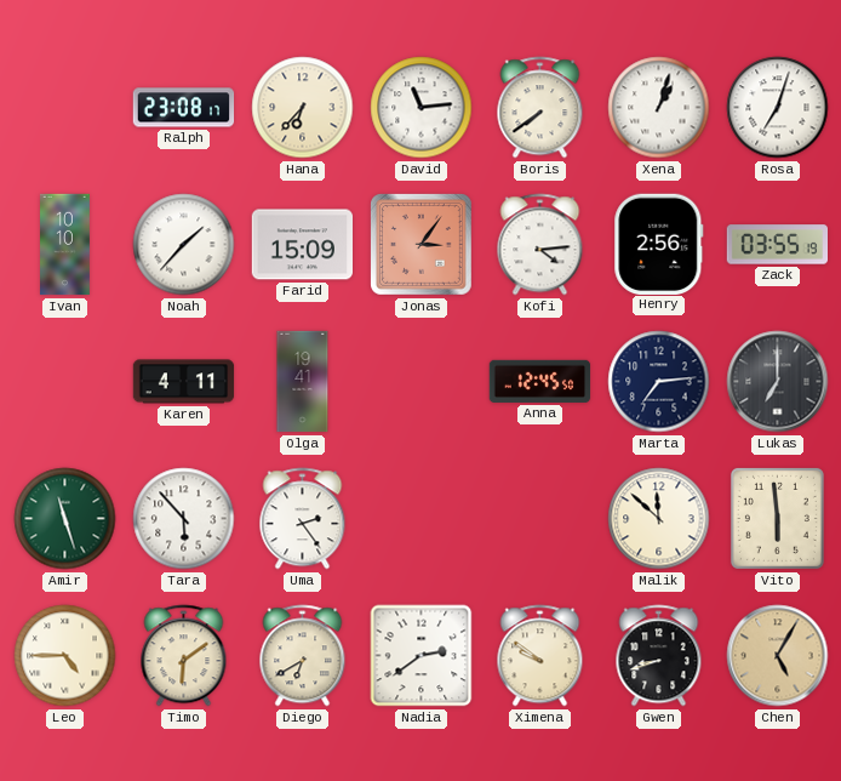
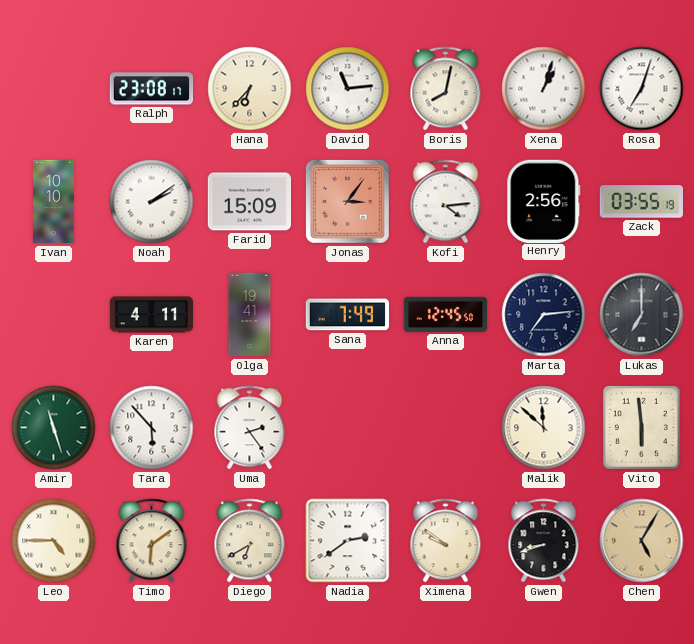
Boris: 7:39 -> 8:02 (446, 89)
Noah: 1:37 -> 2:09 (152, 202)
Sana: none -> 7:49 (348, 315)
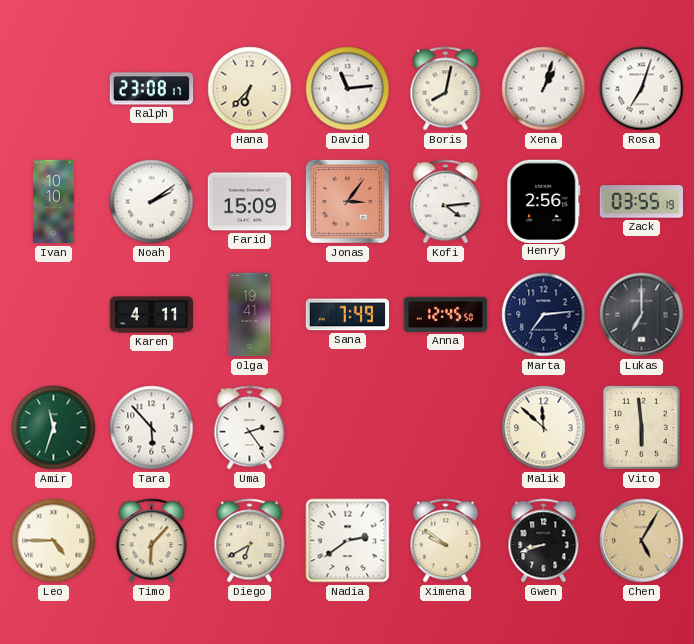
Amir: 11:27 -> 11:33 (54, 428)
Timo: 6:09 -> 6:07 (152, 541)
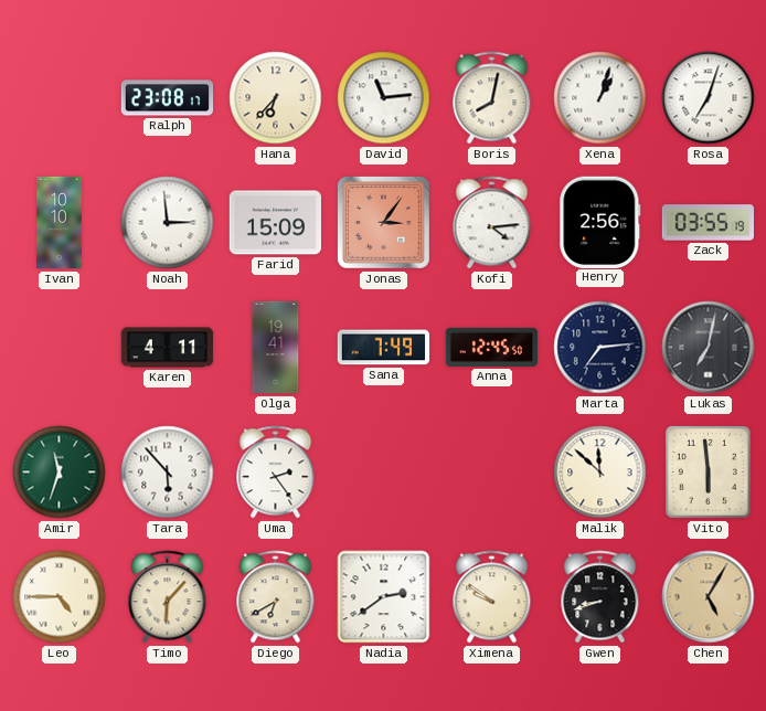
Noah: 2:09 -> 2:59 (168, 223)
Lukas: 7:00 -> 7:02 (709, 348)
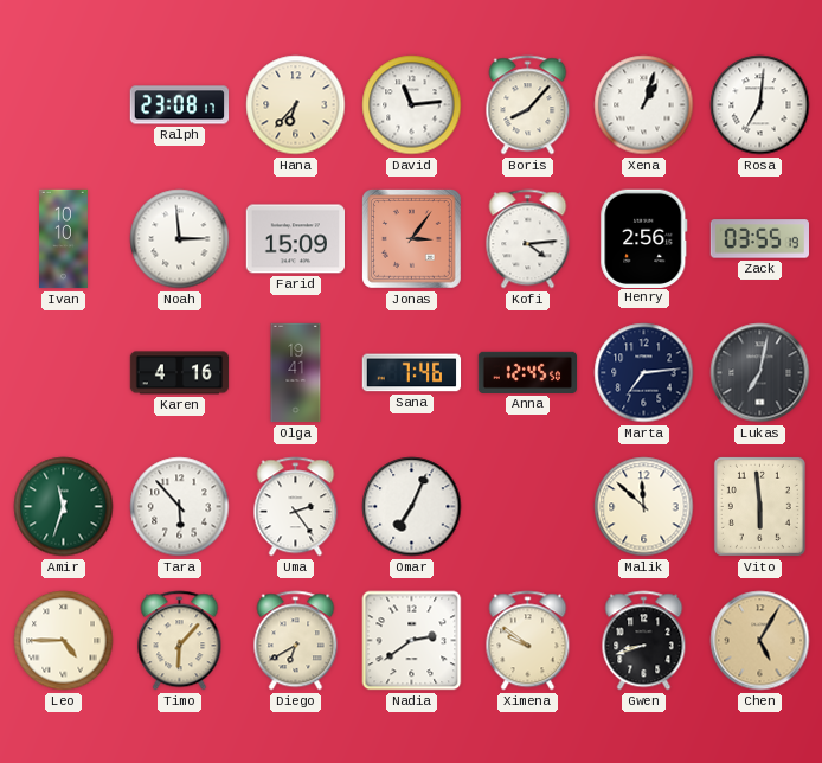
Boris: 8:02 -> 8:07 (528, 105)
Rosa: 7:03 -> 7:01 (760, 105)
Karen: 4:11 -> 4:16 (180, 373)
Sana: 7:49 -> 7:46 (412, 373)
Omar: none -> 7:04 (412, 507)
